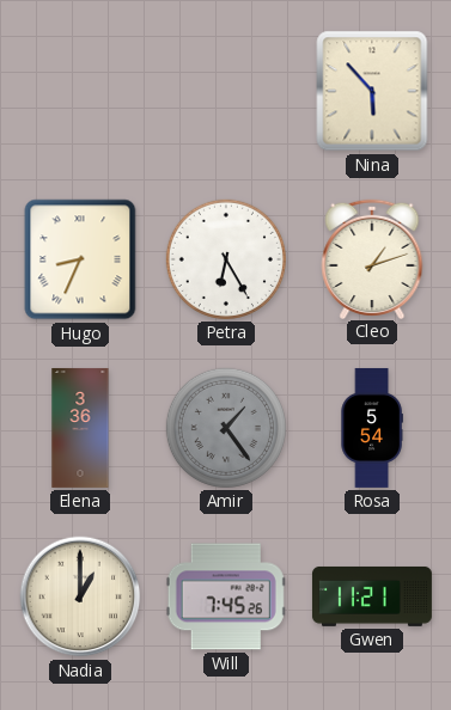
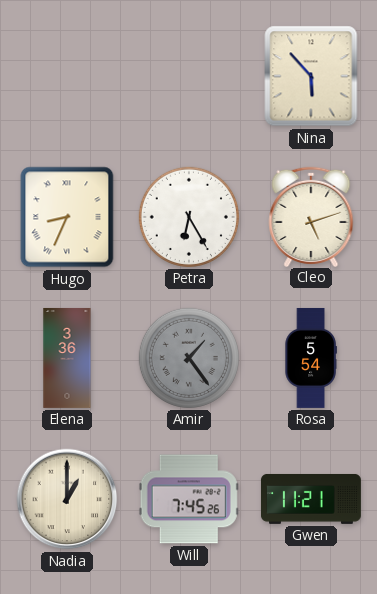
Cleo: 1:12 -> 5:12 (311, 216)
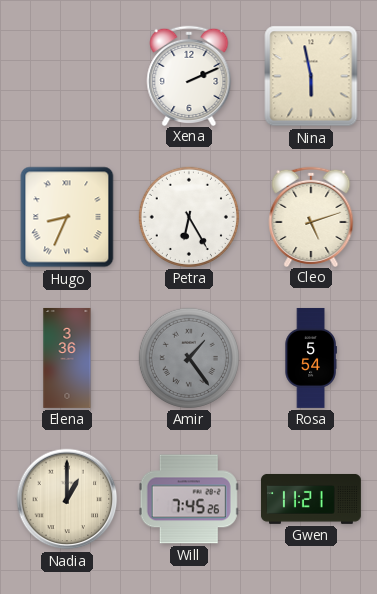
Xena: none -> 2:11 (189, 75)
Nina: 5:53 -> 5:58 (311, 76)
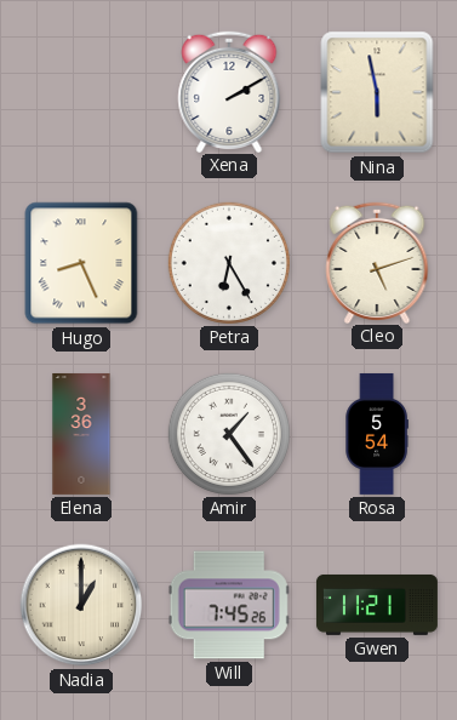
Xena: 2:11 -> 2:10 (229, 91)
Hugo: 8:34 -> 8:26 (81, 263)
Amir dial: grey -> white (229, 434)
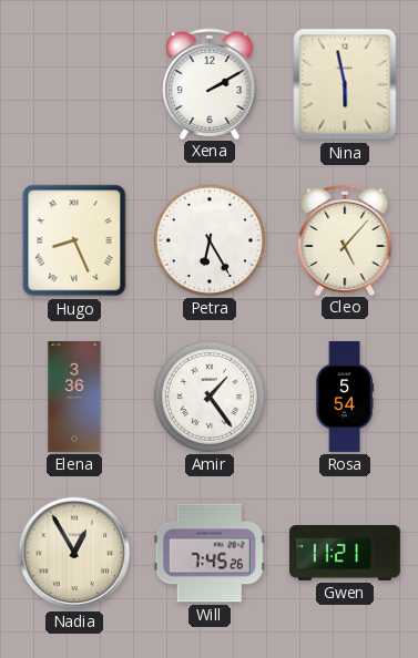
Cleo: 5:12 -> 5:07 (345, 239)
Nadia: 1:00 -> 12:55 (74, 553)
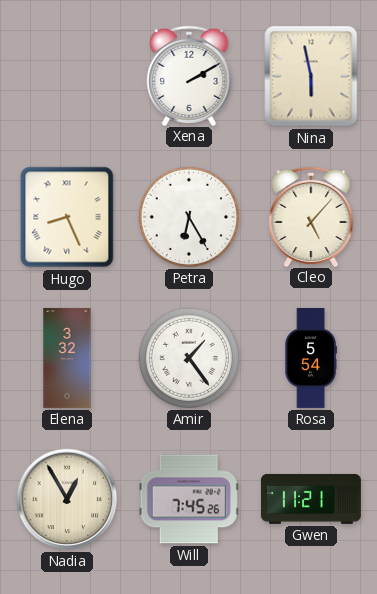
Elena: 3:36 -> 3:32 (67, 358)
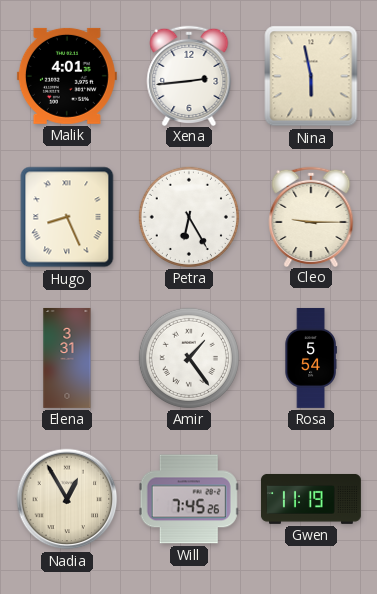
Malik: none -> 4:01 (67, 76)
Xena: 2:10 -> 2:44 (189, 75)
Cleo: 5:07 -> 9:15 (311, 216)
Elena: 3:32 -> 3:31 (67, 358)
Gwen: 11:21 -> 11:19 (311, 499)
